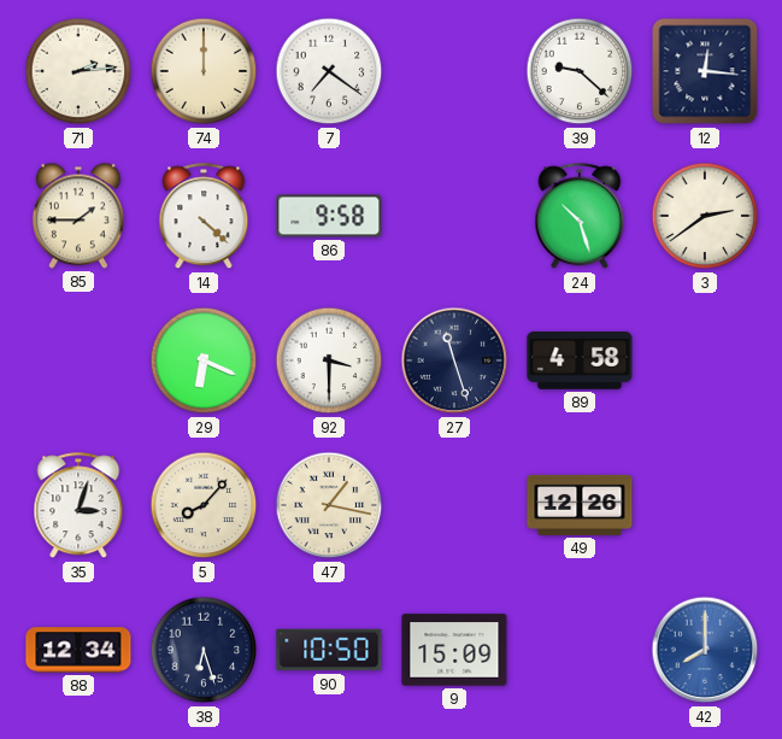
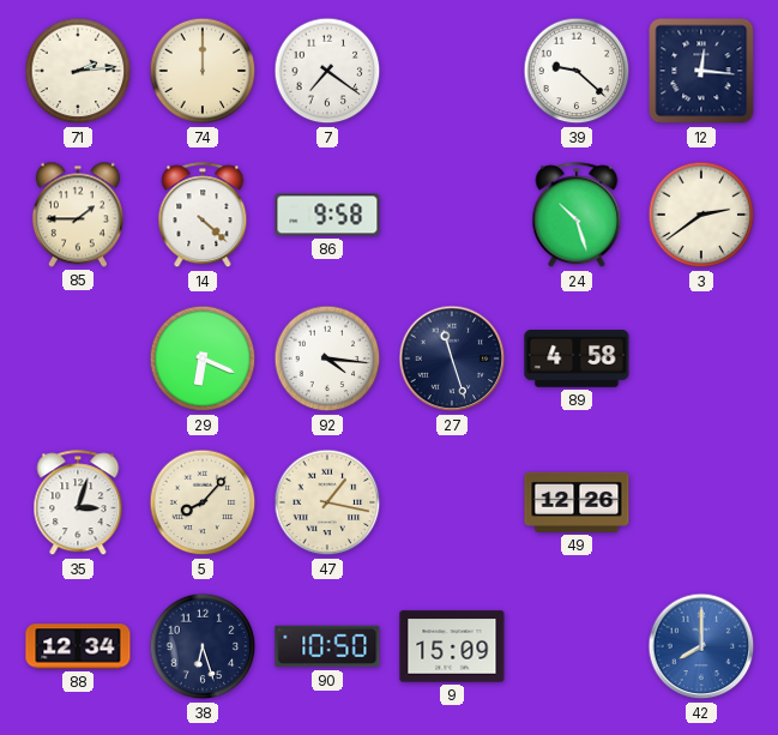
92: 3:30 -> 4:16 (327, 359)
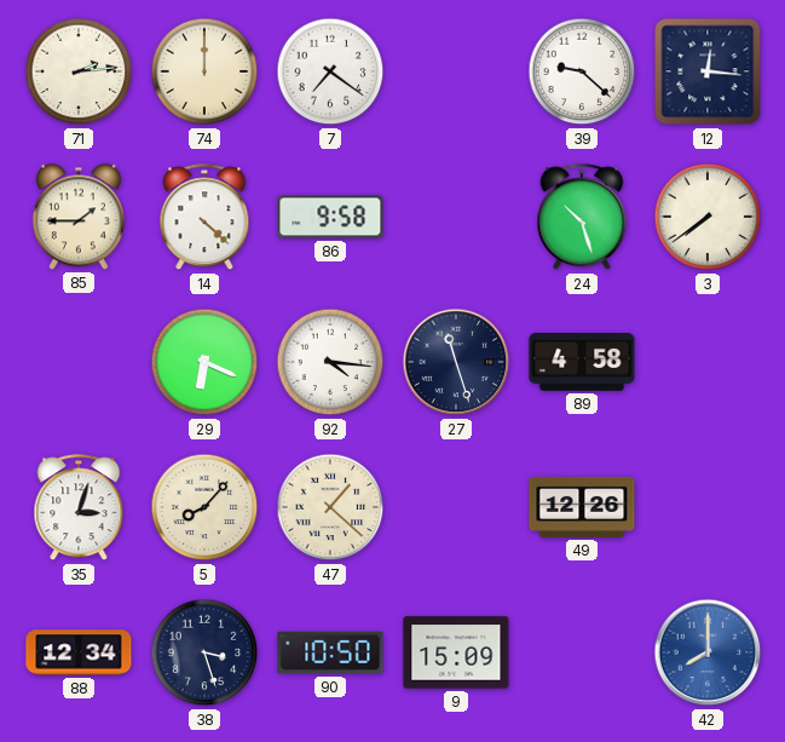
3: 2:39 -> 7:39 (708, 217)
47: 1:17 -> 1:22 (330, 507)
38: 6:27 -> 3:27 (204, 652)
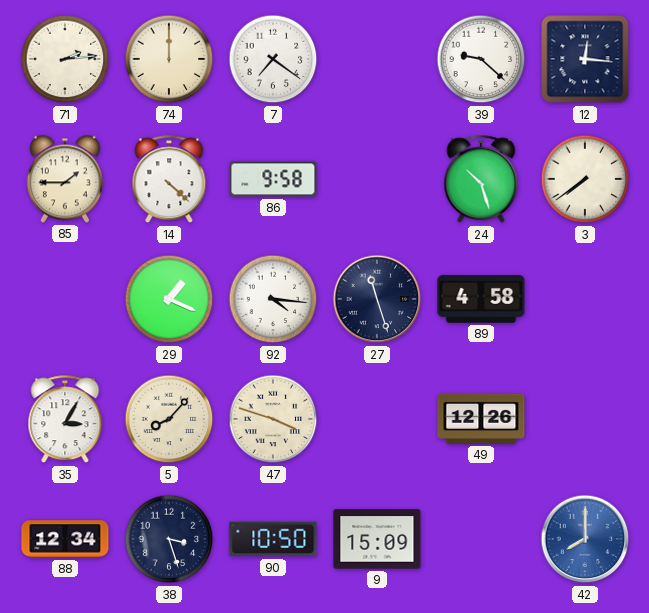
29: 6:19 -> 1:19 (169, 299)
35: 3:03 -> 3:05 (65, 420)
47: 1:22 -> 3:48 (273, 419)
